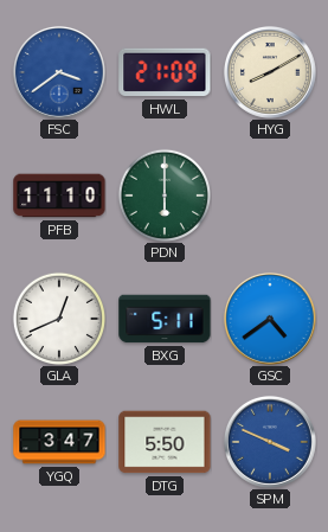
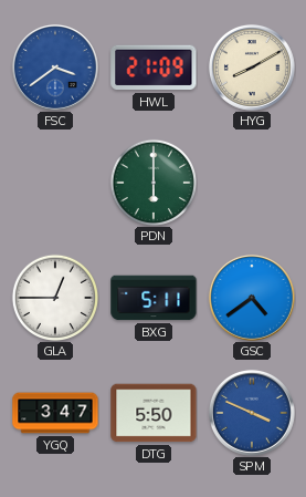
PFB: 11:10 -> none (59, 196)
GLA: 12:41 -> 12:45 (54, 297)
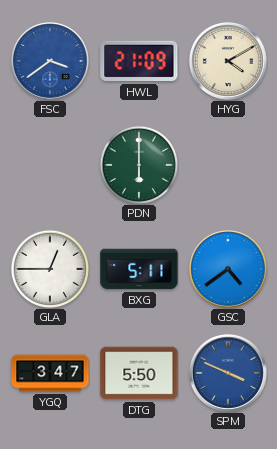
HYG: 8:10 -> 4:10 (228, 61)
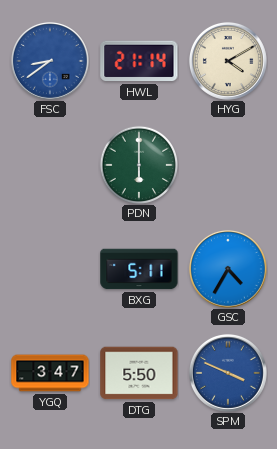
FSC: 3:39 -> 8:39 (50, 61)
HWL: 21:09 -> 21:14 (139, 61)
GLA: 12:45 -> none (49, 268)
GSC: 4:39 -> 4:35 (228, 269)
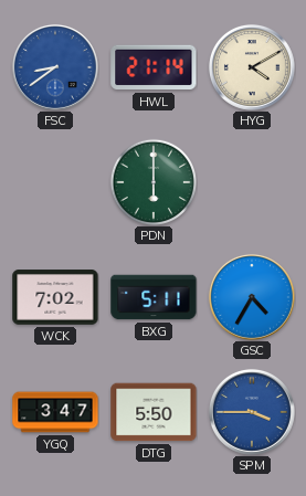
WCK: none -> 7:02 (55, 297)
SPM: 3:49 -> 3:45 (252, 412)
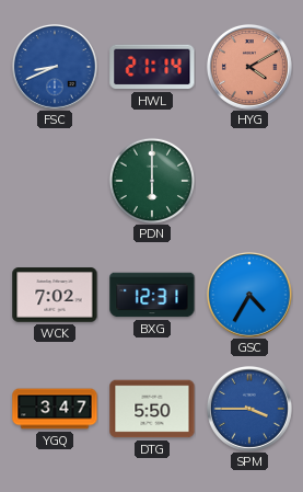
FSC: 8:39 -> 8:41 (55, 67)
HYG dial: cream -> salmon (249, 67)
BXG: 5:11 -> 12:31 (152, 295)
